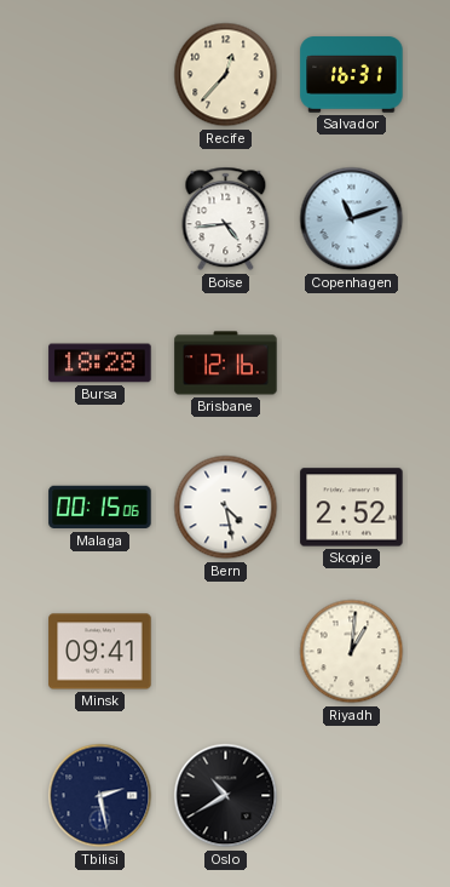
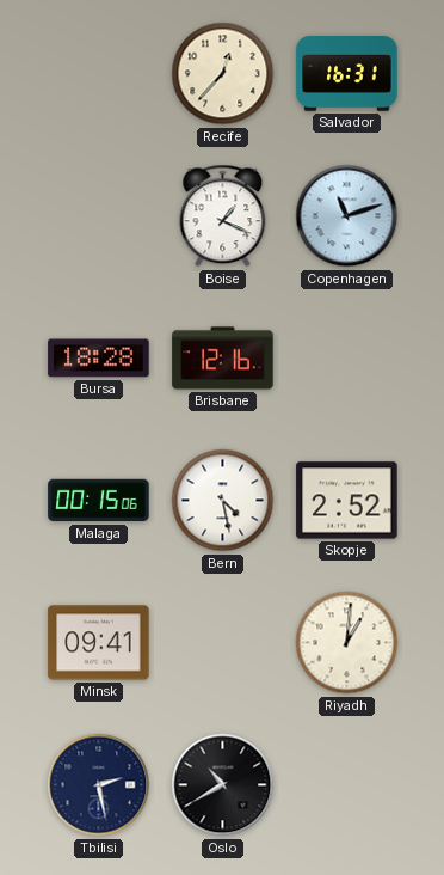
Boise: 4:44 -> 1:19 (223, 216)
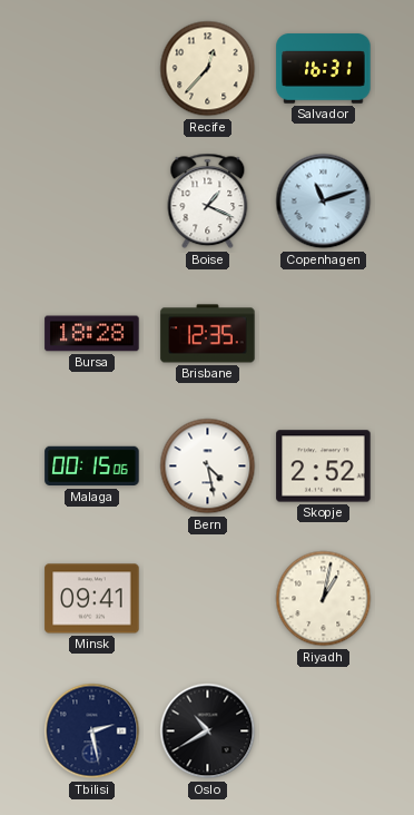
Brisbane: 12:16 -> 12:35 (208, 334)
Riyadh: 1:01 -> 1:02 (324, 599)
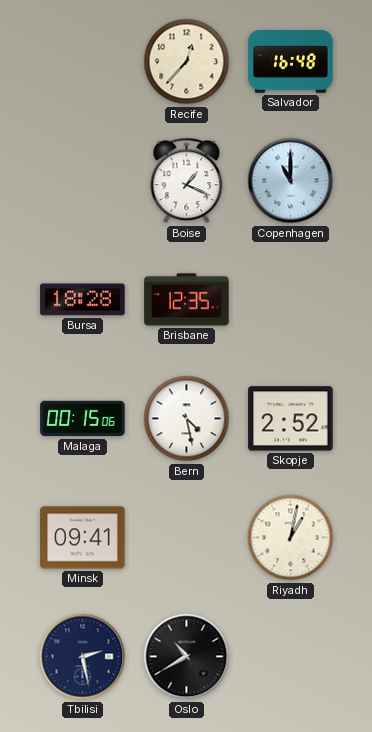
Salvador: 16:31 -> 16:48 (291, 62)
Copenhagen: 11:12 -> 11:00 (291, 181)
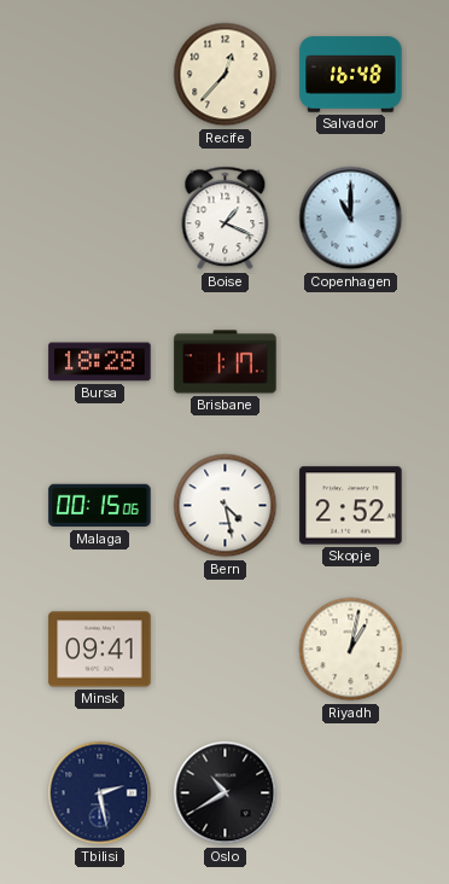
Brisbane: 12:35 -> 1:17 (226, 362)
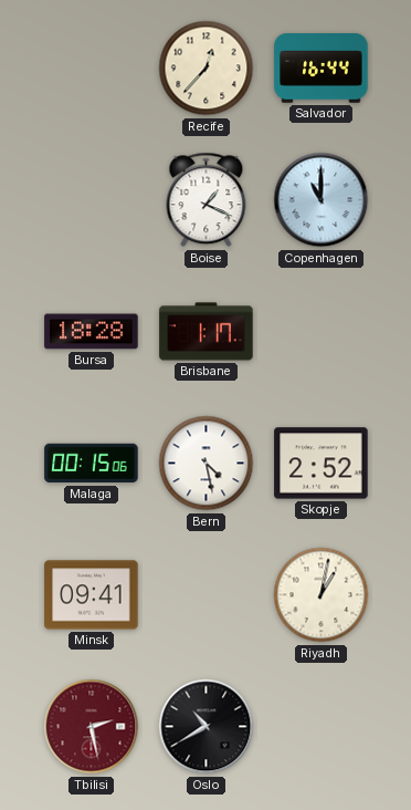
Salvador: 16:48 -> 16:44 (322, 69)
Tbilisi dial: navy -> burgundy (92, 727)
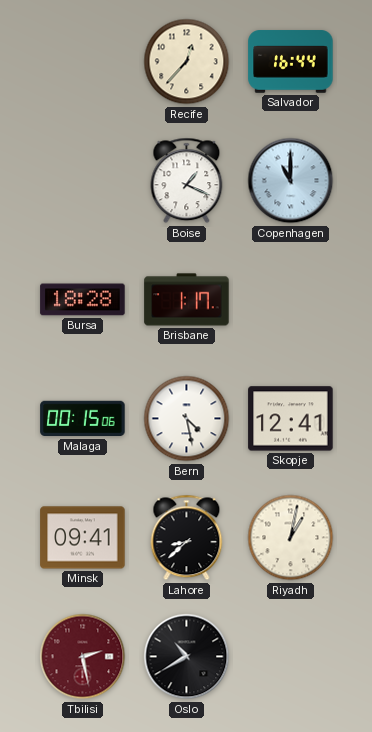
Skopje: 2:52 -> 12:41 (291, 419)
Lahore: none -> 8:38 (187, 538)
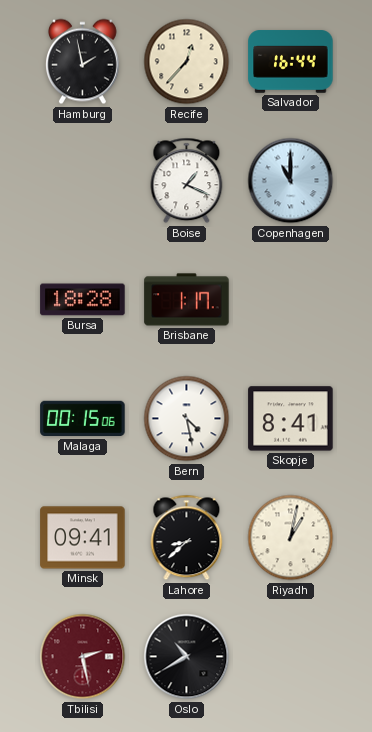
Hamburg: none -> 1:58 (82, 62)
Skopje: 12:41 -> 8:41 (291, 419)
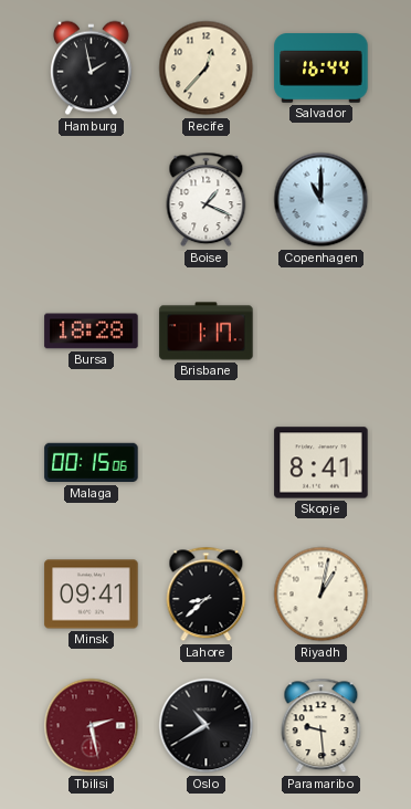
Bern: 4:28 -> none (187, 419)
Paramaribo: none -> 9:29 (322, 726)
